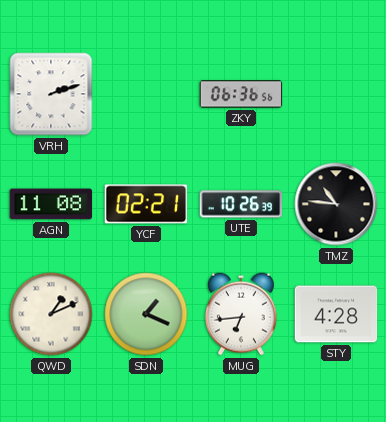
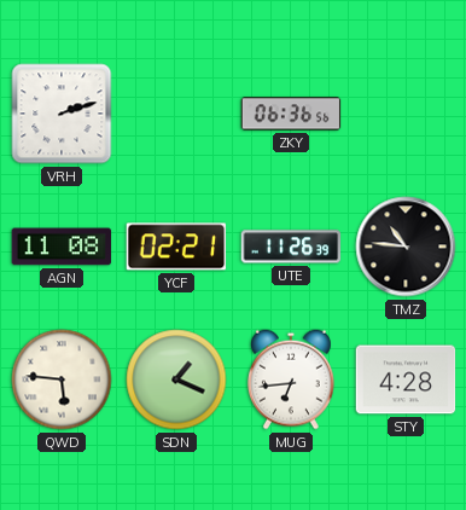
UTE: 10:26 -> 11:26 (291, 247)
QWD: 1:11 -> 5:46 (62, 379)
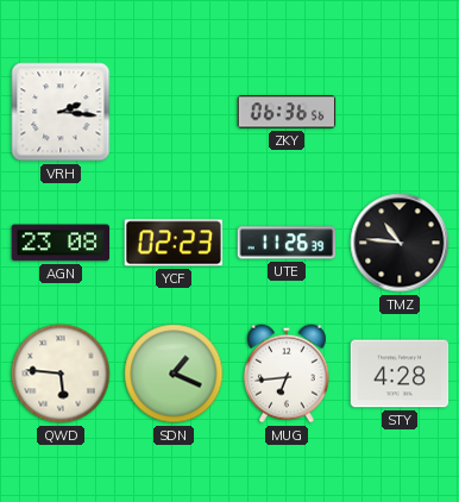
VRH: 2:12 -> 2:16 (61, 112)
AGN: 11:08 -> 23:08 (61, 243)
YCF: 02:21 -> 02:23 (174, 243)
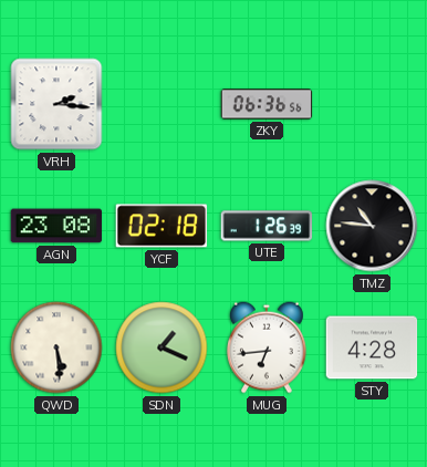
YCF: 02:23 -> 02:18 (162, 226)
UTE: 11:26 -> 1:26 (267, 226)
QWD: 5:46 -> 5:29 (56, 347)
